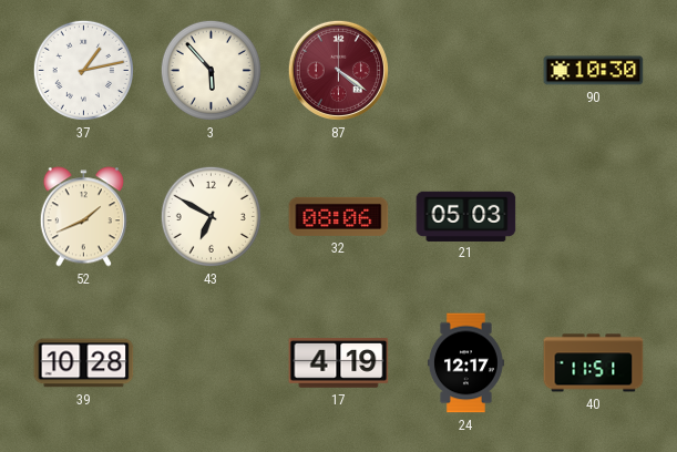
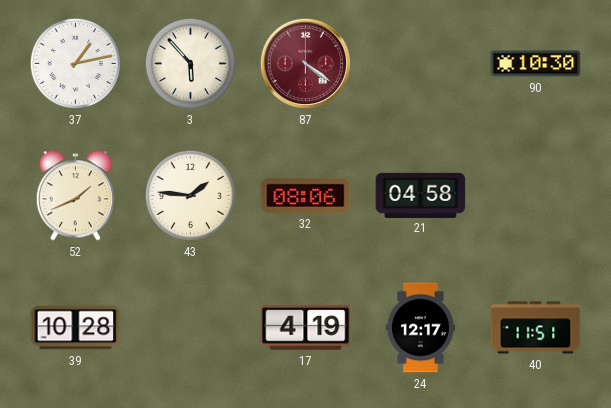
43: 6:50 -> 1:46 (190, 195)
21: 05:03 -> 04:58 (421, 195)
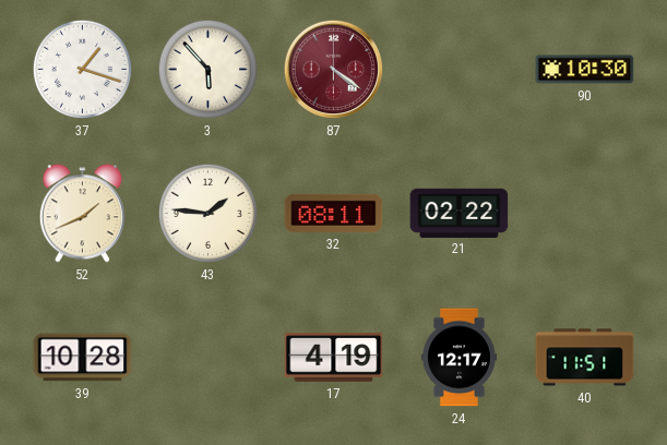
37: 1:13 -> 1:18 (82, 69)
32: 08:06 -> 08:11 (334, 213)
21: 04:58 -> 02:22 (460, 213)
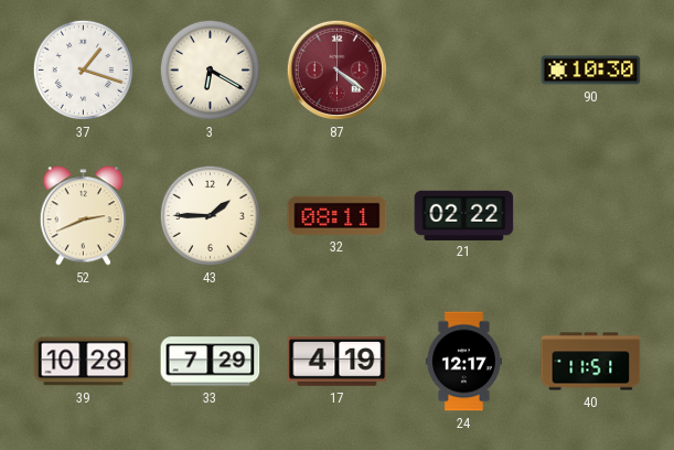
3: 5:53 -> 6:20 (210, 69)
52: 1:41 -> 2:41 (83, 216)
43: 1:46 -> 1:45 (210, 215)
33: none -> 7:29 (211, 362)
